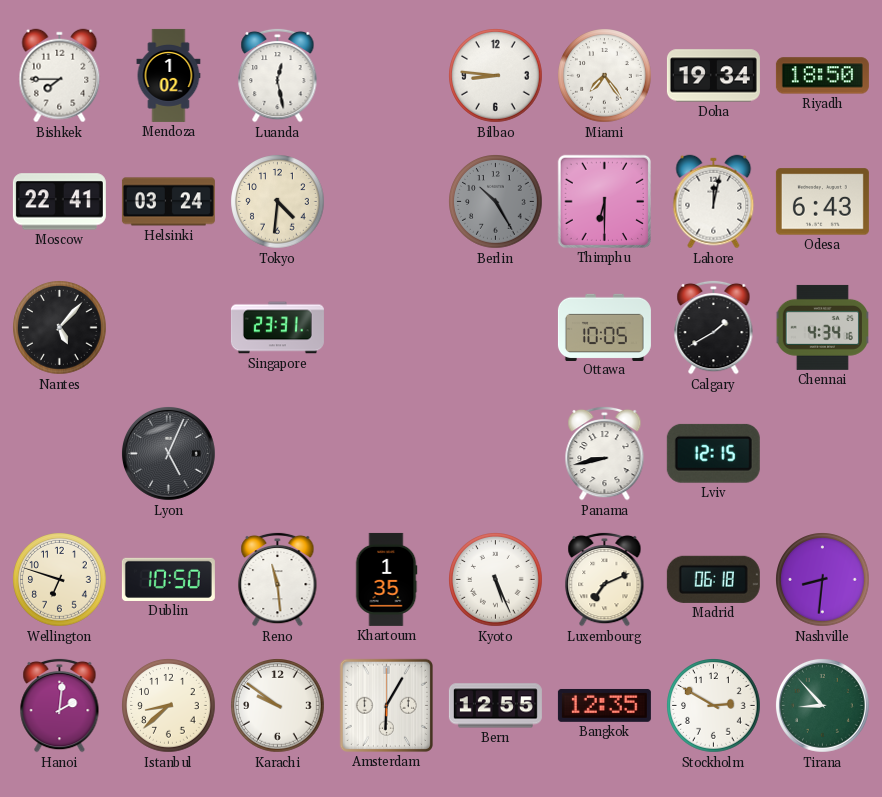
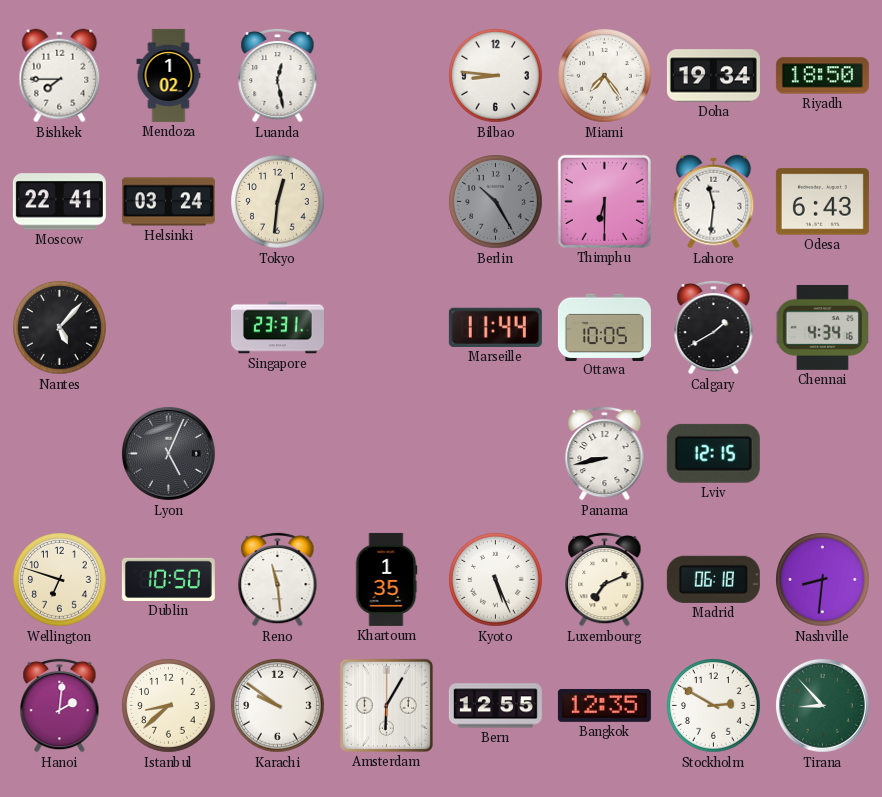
Tokyo: 4:31 -> 12:31 (278, 202)
Lahore: 12:02 -> 11:31 (714, 202)
Marseille: none -> 11:44 (495, 327)
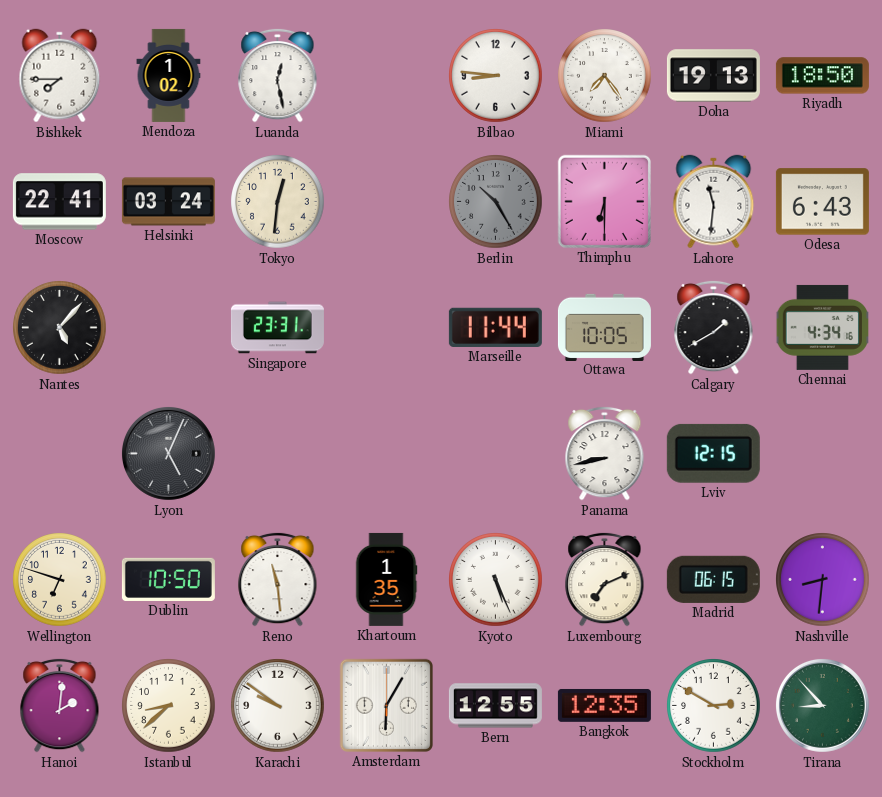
Doha: 19:34 -> 19:13 (713, 76)
Madrid: 06:18 -> 06:15 (713, 579)
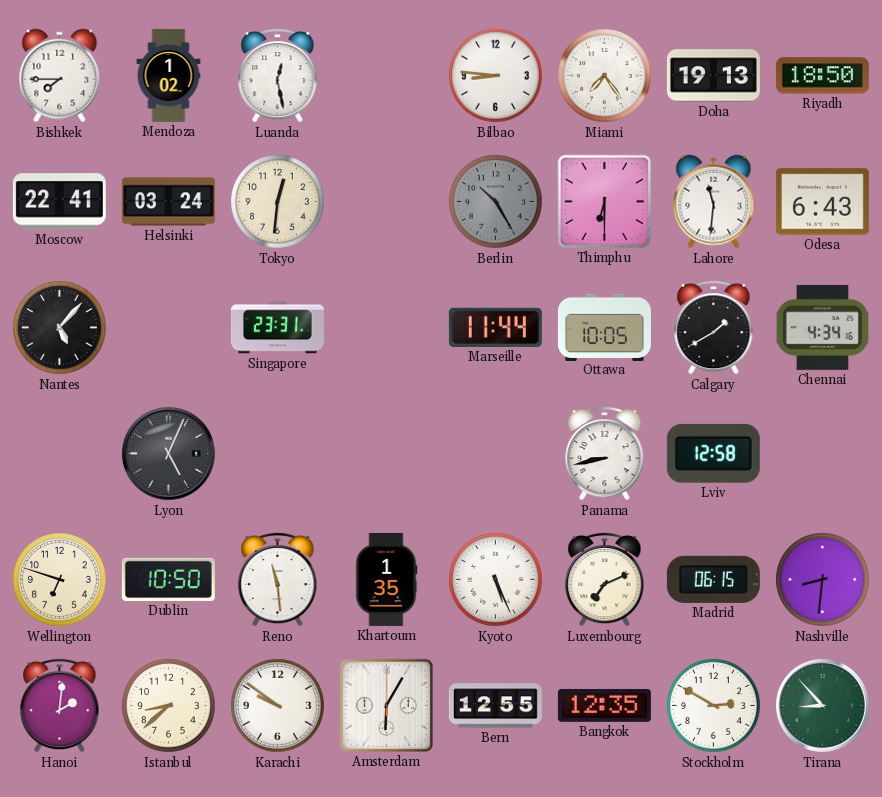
Lviv: 12:15 -> 12:58 (713, 453)
